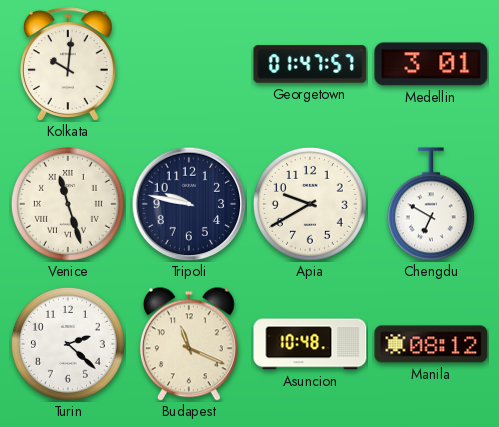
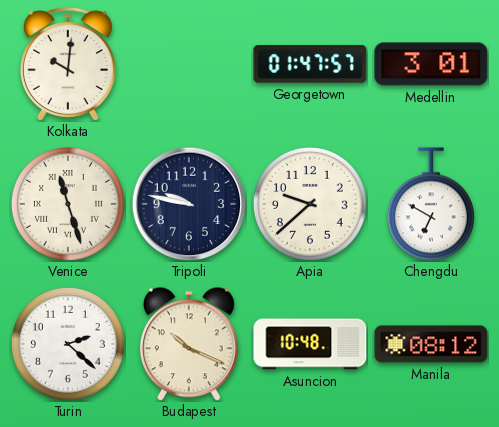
Apia: 9:40 -> 9:38 (310, 204)
Budapest: 11:19 -> 10:19 (189, 344)
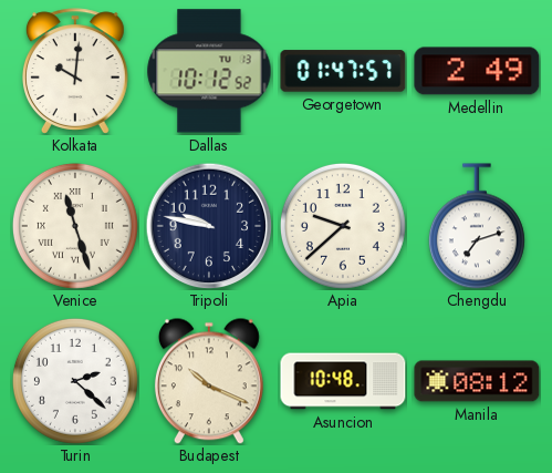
Dallas: none -> 10:12 (209, 71)
Medellin: 3:01 -> 2:49 (477, 71)
Chengdu: 6:50 -> 7:12 (477, 226)
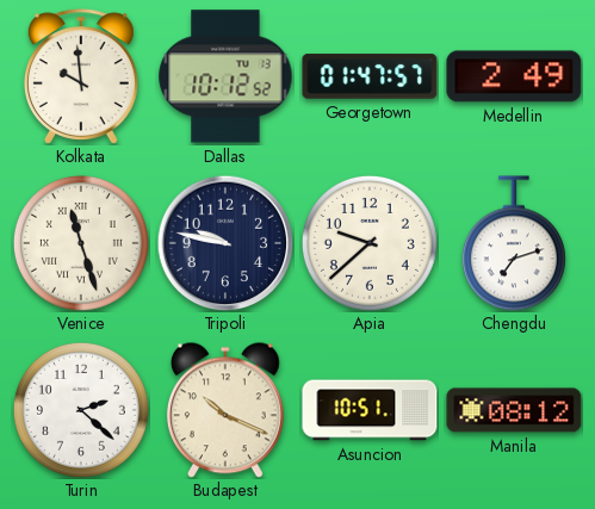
Kolkata: 10:01 -> 9:59 (81, 76)
Asuncion: 10:48 -> 10:51 (370, 410)
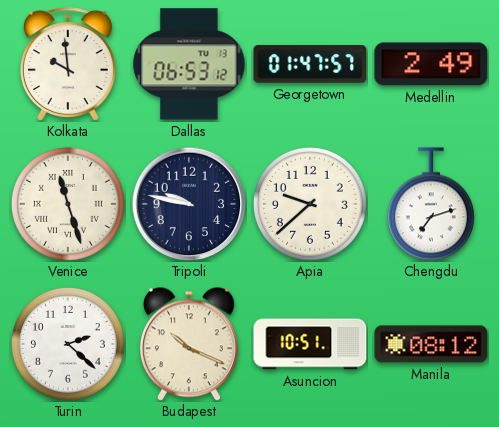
Dallas: 10:12 -> 06:53 (189, 64)
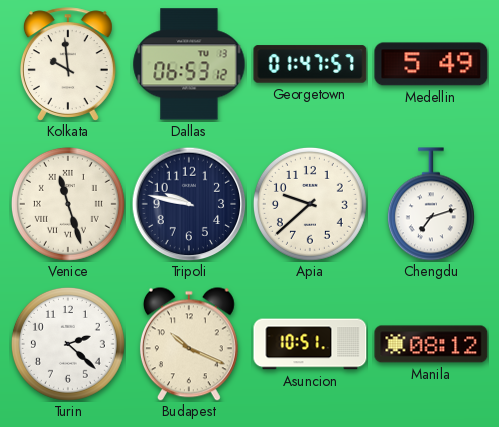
Medellin: 2:49 -> 5:49 (431, 64)
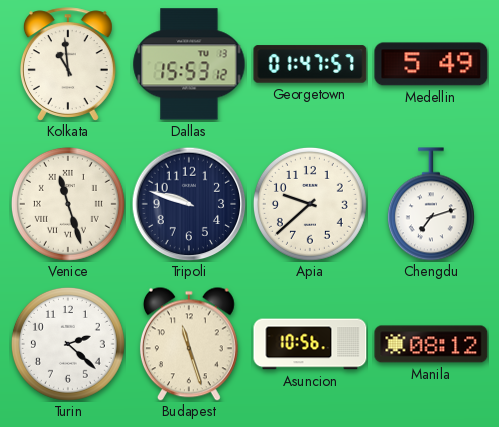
Kolkata: 9:59 -> 10:59 (68, 64)
Dallas: 06:53 -> 15:53 (189, 64)
Tripoli: 9:47 -> 9:48 (189, 204)
Budapest: 10:19 -> 11:27 (189, 344)
Asuncion: 10:51 -> 10:56 (310, 344)
